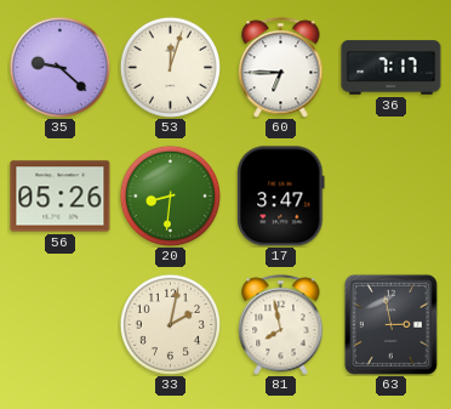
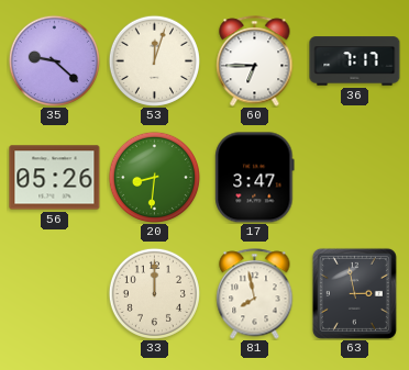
33: 2:02 -> 12:00 (154, 293)
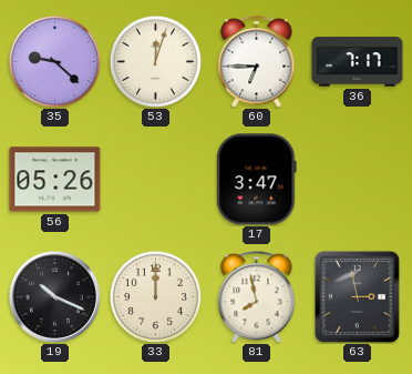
20: 8:31 -> none (154, 177)
19: none -> 10:19 (54, 296)
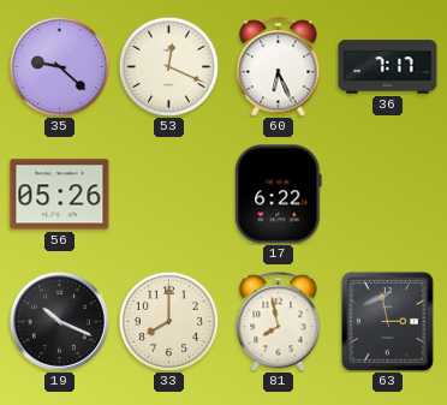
53: 12:03 -> 12:19 (168, 66)
60: 6:45 -> 6:26 (279, 67)
17: 3:47 -> 6:22 (279, 195)
33: 12:00 -> 8:00 (168, 321)
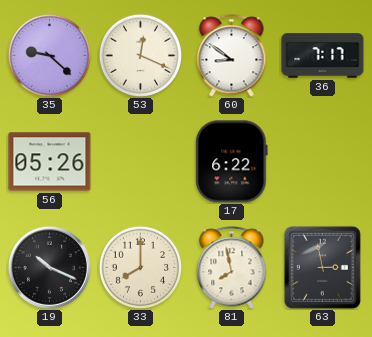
60: 6:26 -> 8:51 (232, 56)
